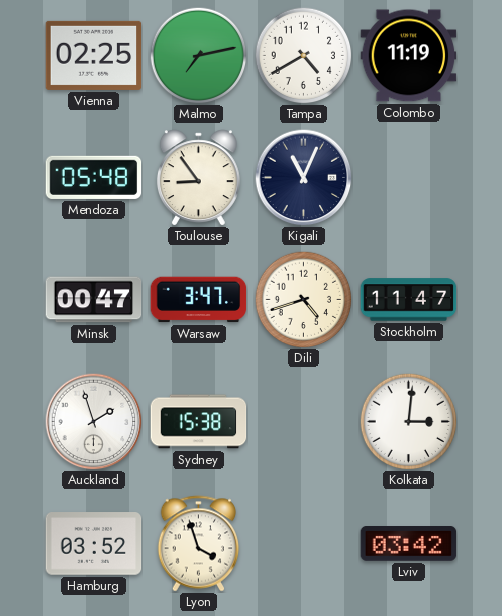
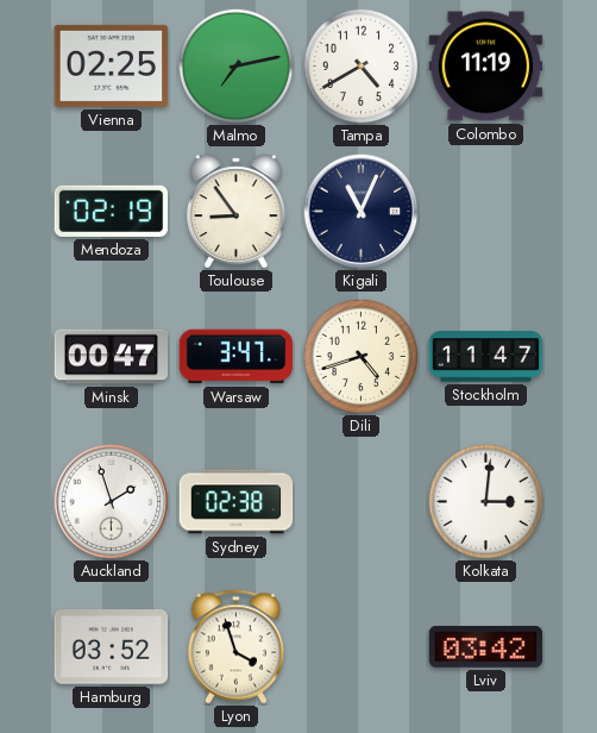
Mendoza: 05:48 -> 02:19 (112, 211)
Sydney: 15:38 -> 02:38 (237, 502)
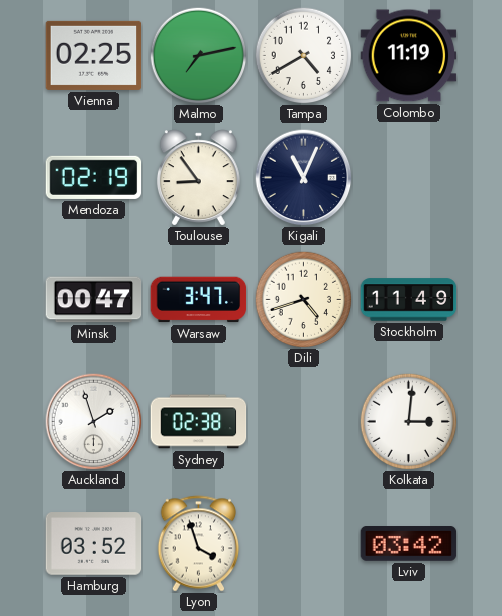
Stockholm: 11:47 -> 11:49 (409, 300)
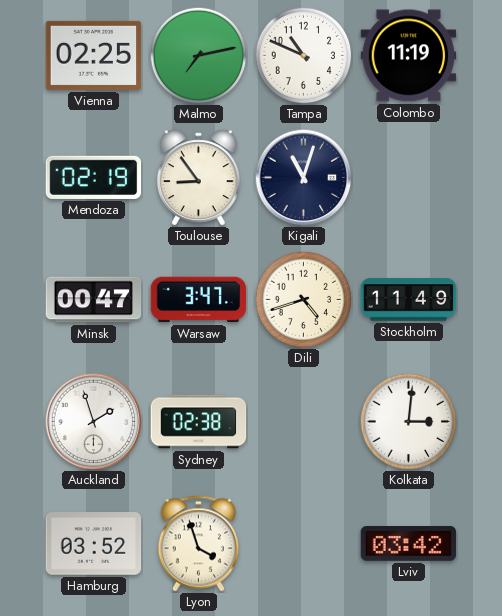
Tampa: 4:40 -> 10:49 (303, 55)
Kigali: 11:04 -> 11:03 (304, 178)
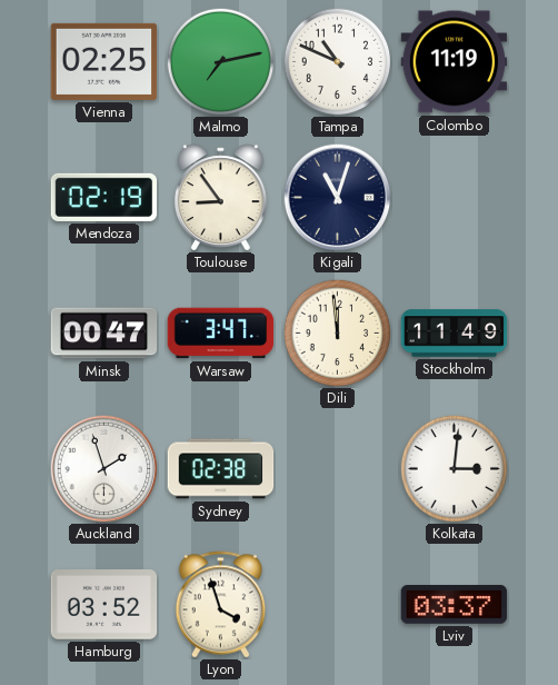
Dili: 4:42 -> 11:59 (337, 332)
Lviv: 03:42 -> 03:37 (455, 605)
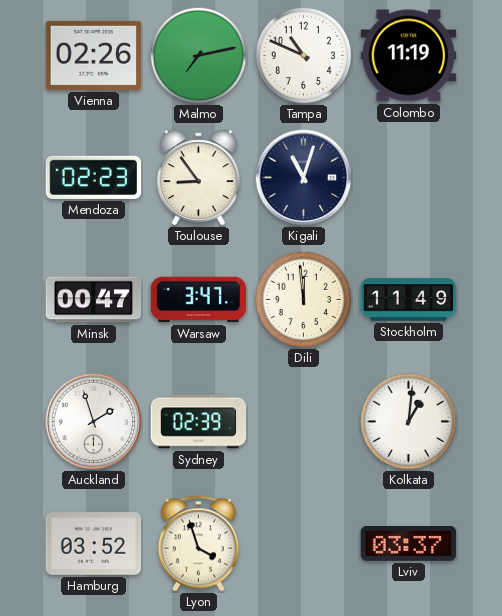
Vienna: 02:25 -> 02:26 (94, 55)
Mendoza: 02:19 -> 02:23 (94, 177)
Sydney: 02:38 -> 02:39 (199, 422)
Kolkata: 3:01 -> 1:01 (408, 421)
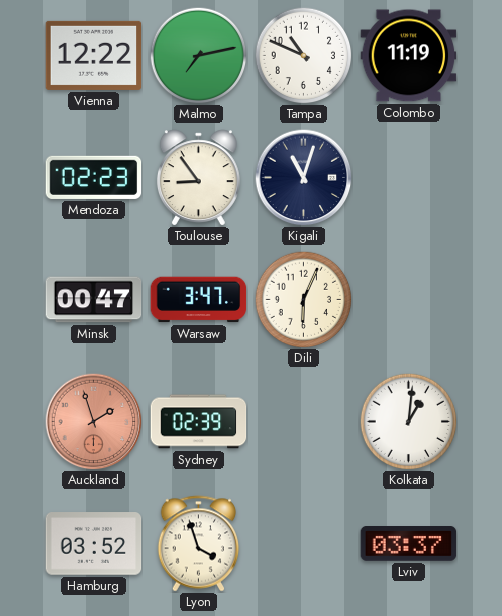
Vienna: 02:26 -> 12:22 (94, 55)
Dili: 11:59 -> 6:04 (303, 299)
Stockholm: 11:49 -> none (409, 300)
Auckland dial: white -> salmon (94, 422)
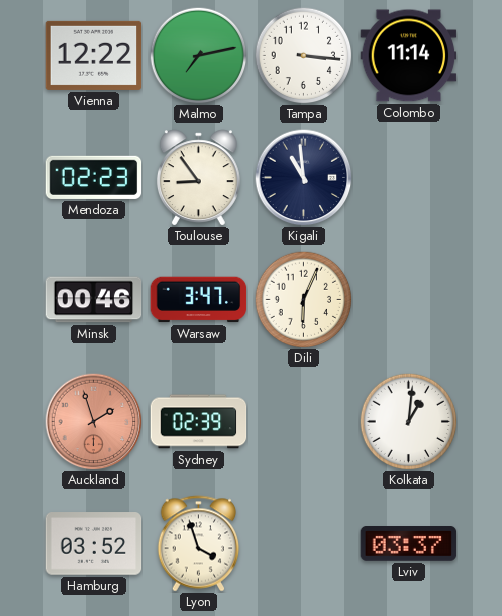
Tampa: 10:49 -> 3:16 (303, 55)
Colombo: 11:19 -> 11:14 (409, 56)
Kigali: 11:03 -> 10:59 (304, 178)
Minsk: 00:47 -> 00:46 (94, 300)
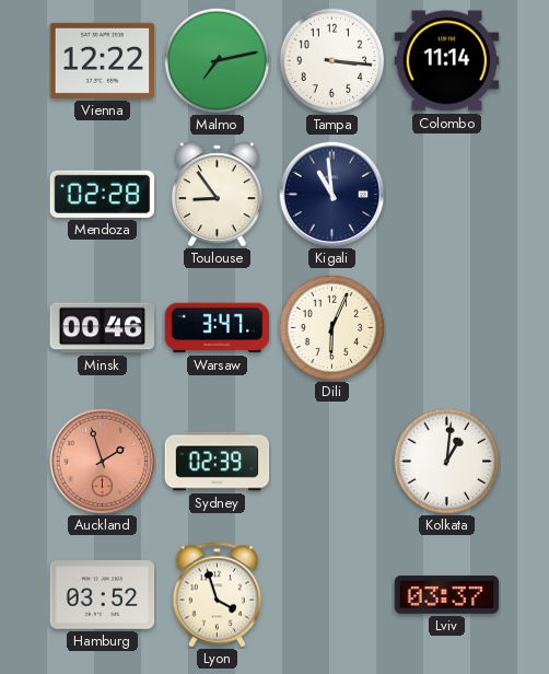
Mendoza: 02:23 -> 02:28 (103, 194)
